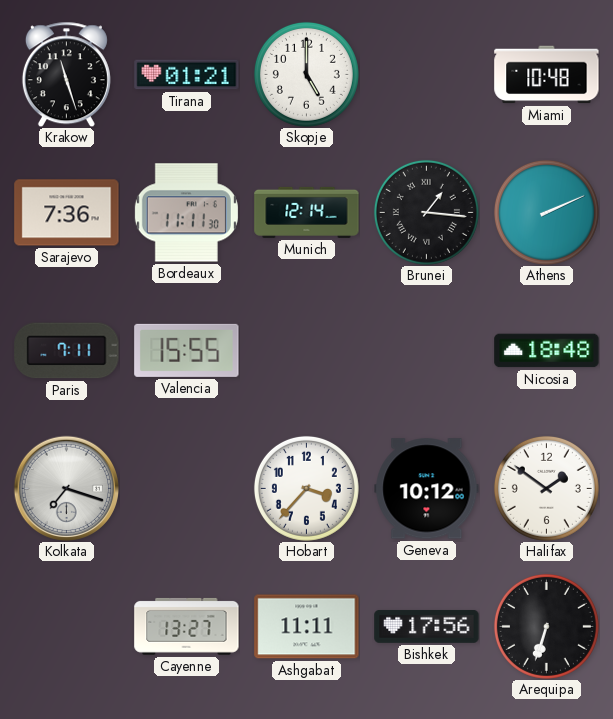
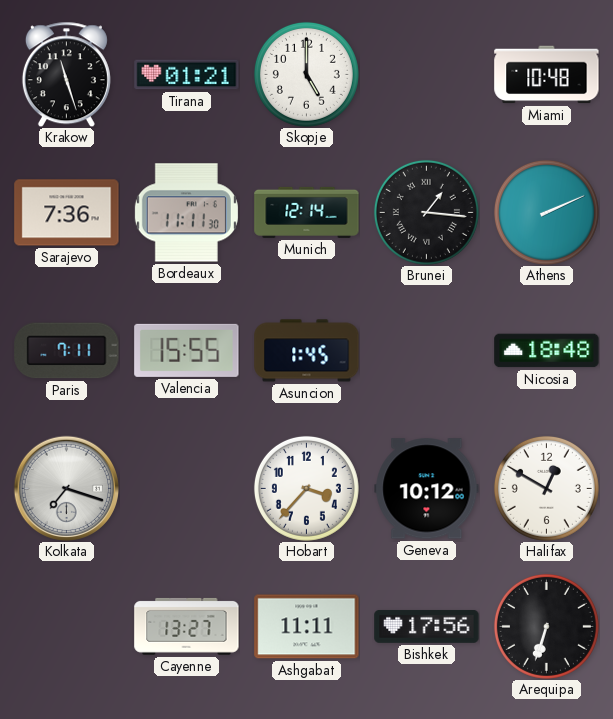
Asuncion: none -> 1:45 (307, 351)
Halifax: 1:51 -> 12:50 (546, 488)
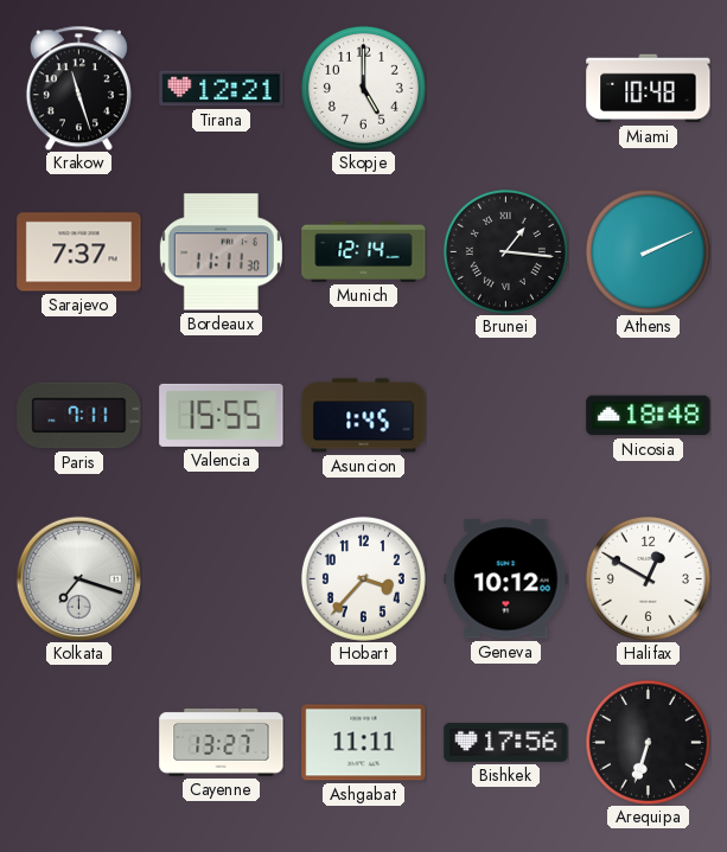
Tirana: 01:21 -> 12:21 (222, 89)
Sarajevo: 7:36 -> 7:37 (79, 252)
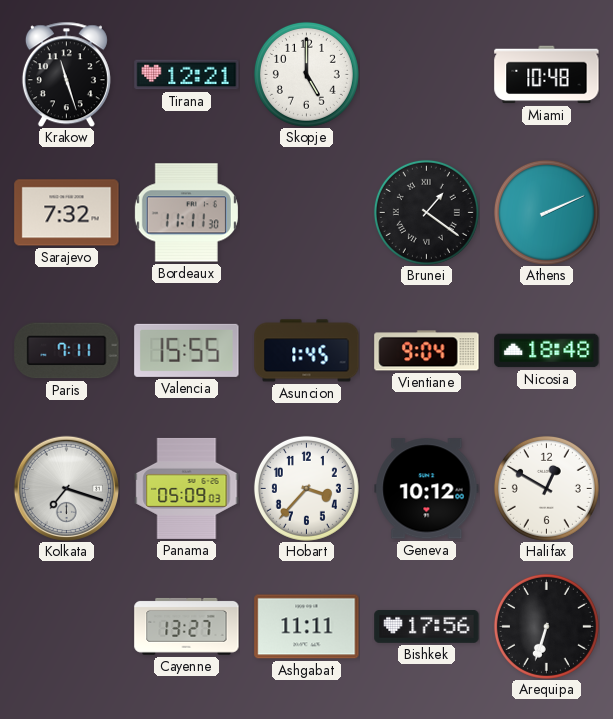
Sarajevo: 7:37 -> 7:32 (67, 213)
Munich: 12:14 -> none (364, 251)
Brunei: 1:16 -> 1:21 (426, 212)
Vientiane: none -> 9:04 (427, 351)
Panama: none -> 05:09 (187, 488)
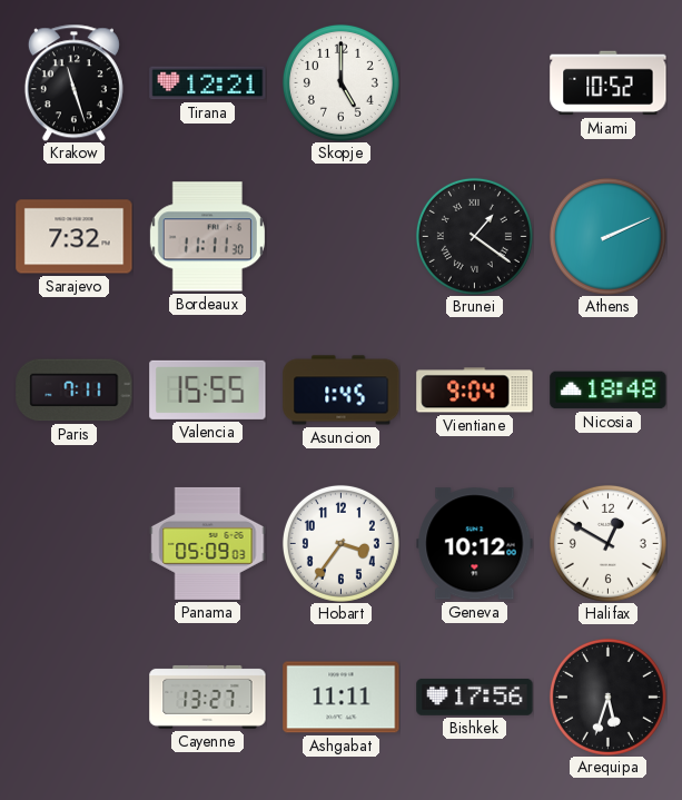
Miami: 10:48 -> 10:52 (609, 83)
Kolkata: 7:18 -> none (66, 488)
Hobart: 3:37 -> 3:36 (340, 543)
Arequipa: 6:33 -> 5:33 (607, 697)
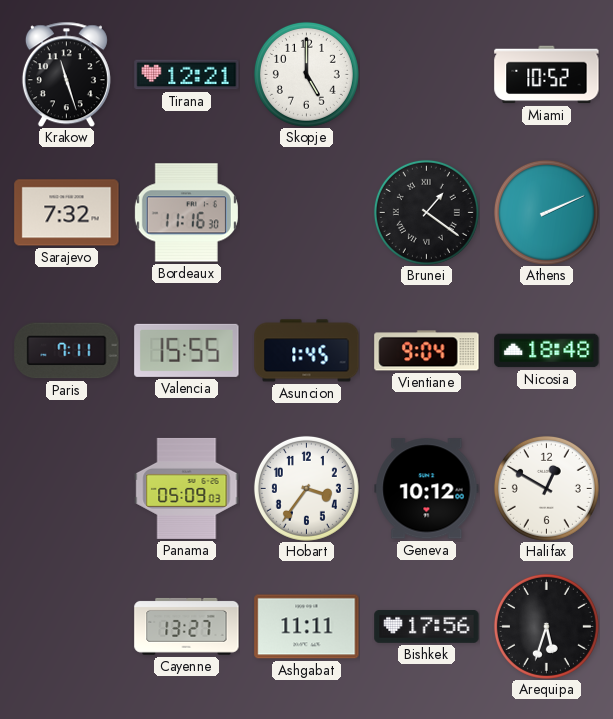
Bordeaux: 11:11 -> 11:16 (186, 213)
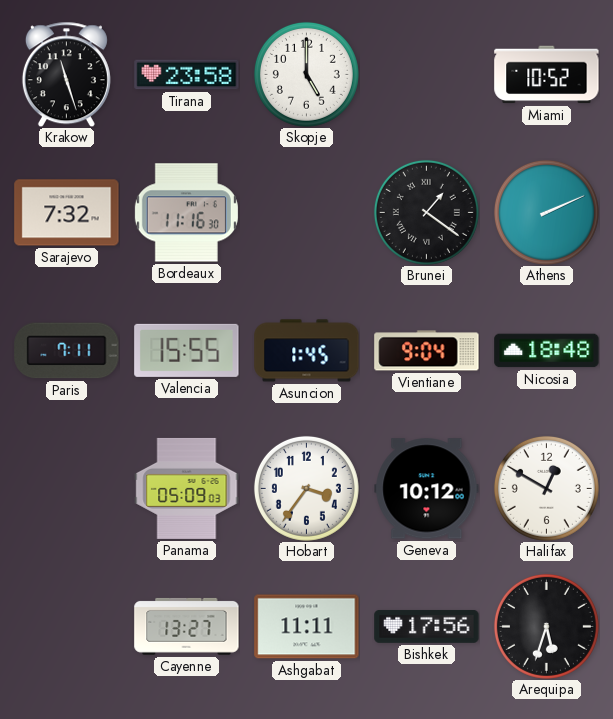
Tirana: 12:21 -> 23:58 (187, 75)
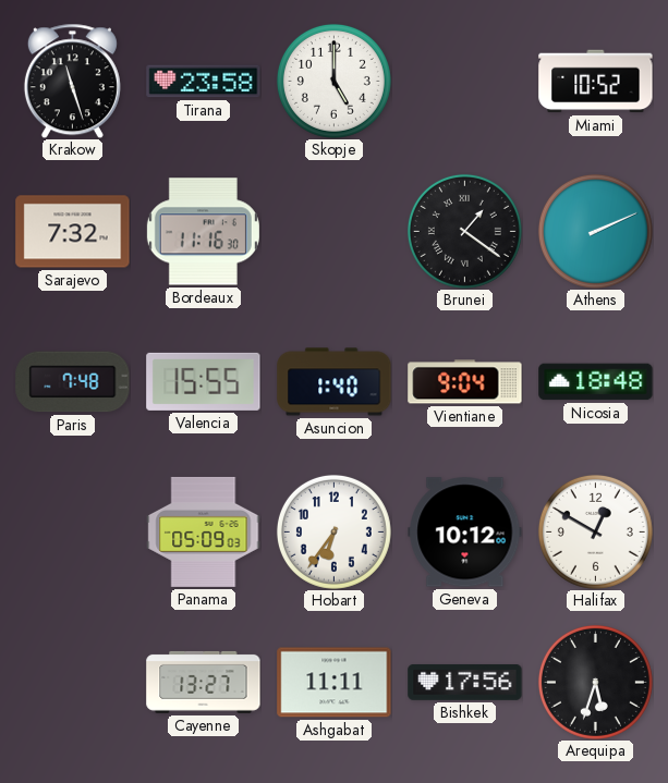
Paris: 7:11 -> 7:48 (73, 382)
Asuncion: 1:45 -> 1:40 (335, 382)
Hobart: 3:36 -> 6:36 (333, 531)
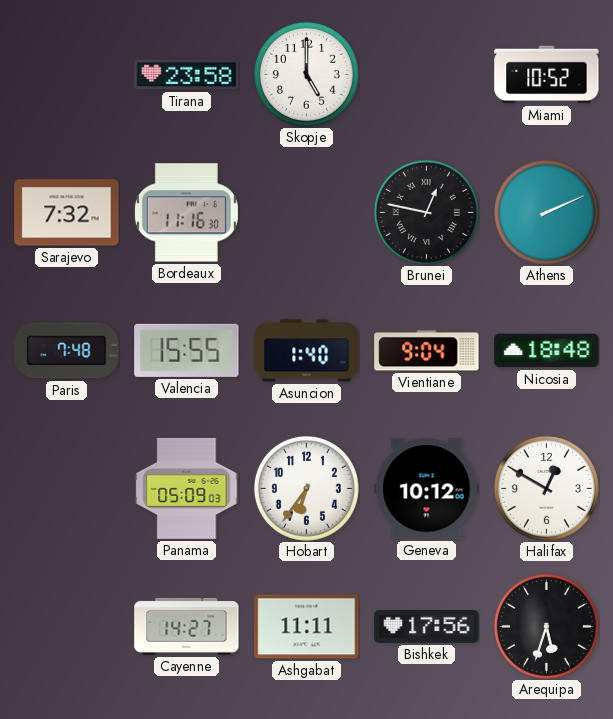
Krakow: 11:27 -> none (72, 81)
Brunei: 1:21 -> 12:47 (426, 212)
Cayenne: 13:27 -> 14:27 (187, 626)
